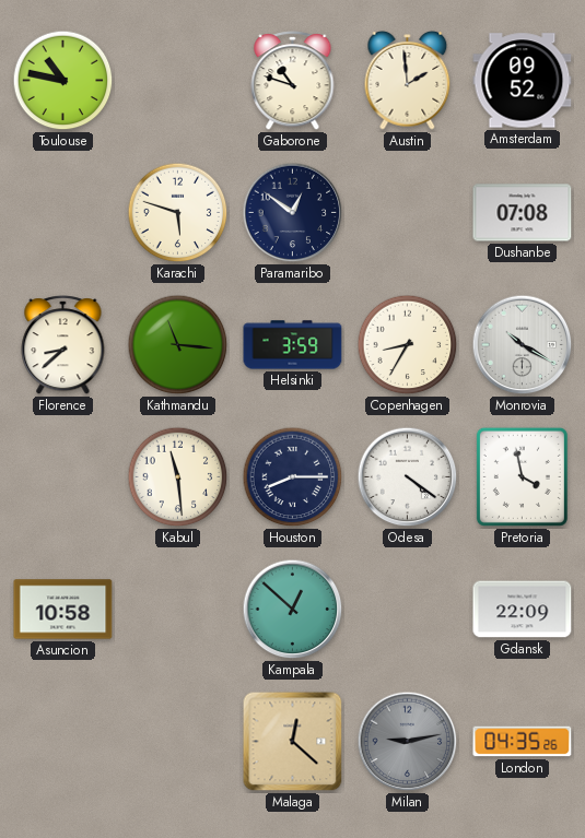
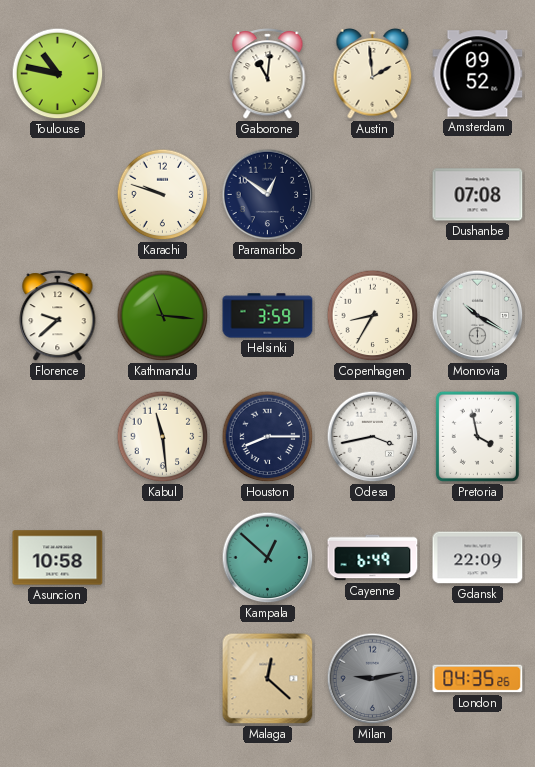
Gaborone: 10:48 -> 11:01 (268, 74)
Karachi: 5:48 -> 9:48 (163, 195)
Florence: 8:38 -> 9:38 (58, 316)
Odesa: 4:21 -> 3:43 (373, 437)
Cayenne: none -> 6:49 (373, 558)
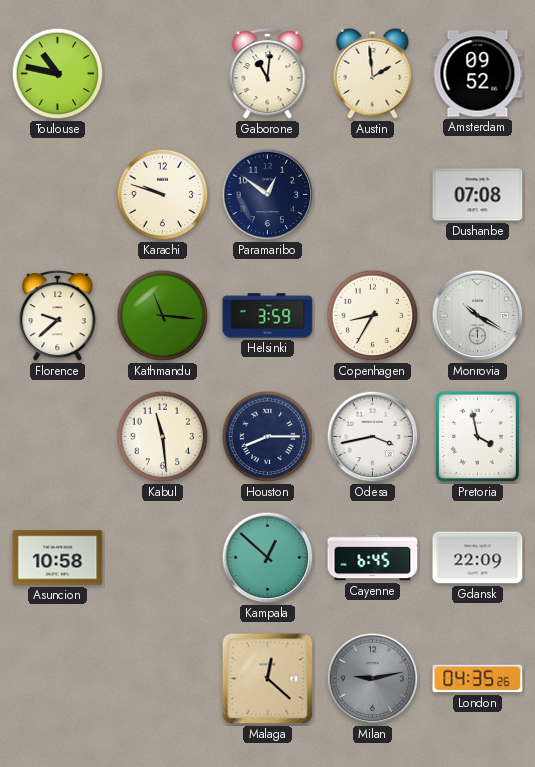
Cayenne: 6:49 -> 6:45 (373, 558)
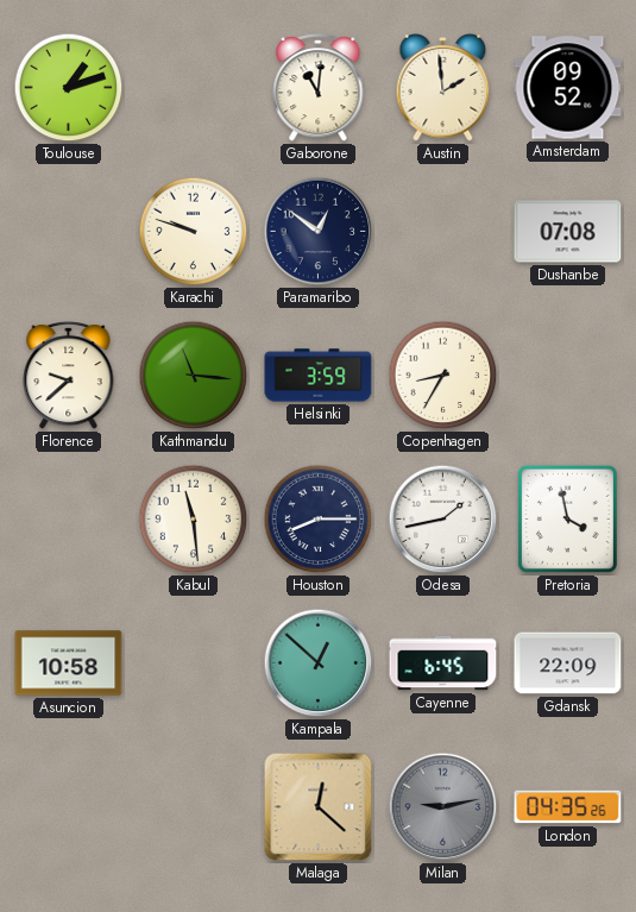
Toulouse: 10:47 -> 1:12 (69, 88)
Monrovia: 10:20 -> none (478, 316)
Odesa: 3:43 -> 1:43 (443, 520)
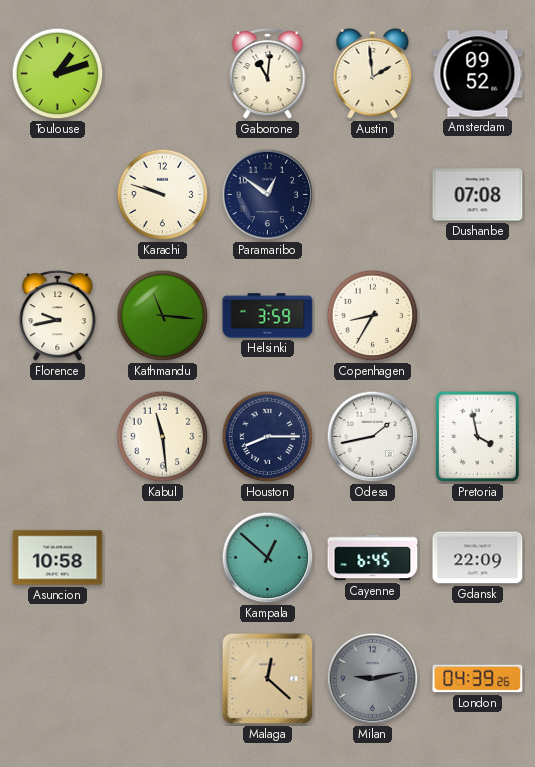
Florence: 9:38 -> 9:43 (58, 316)
London: 04:35 -> 04:39 (478, 679)
